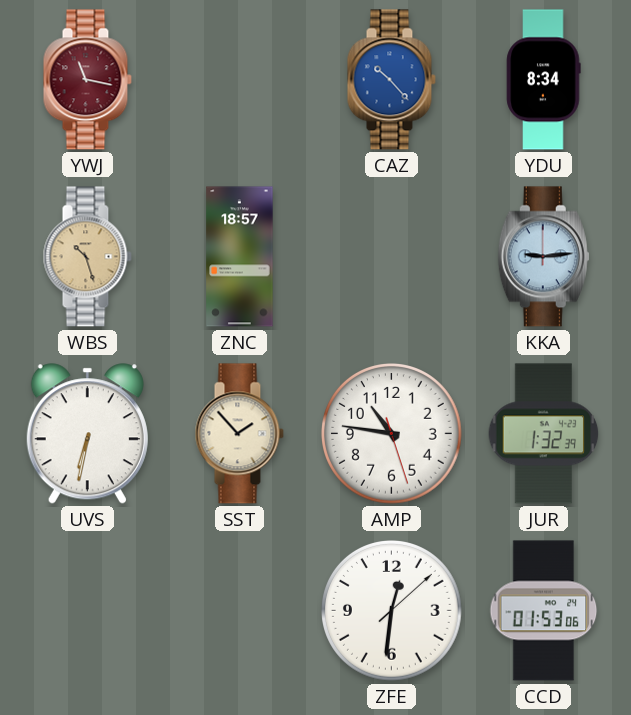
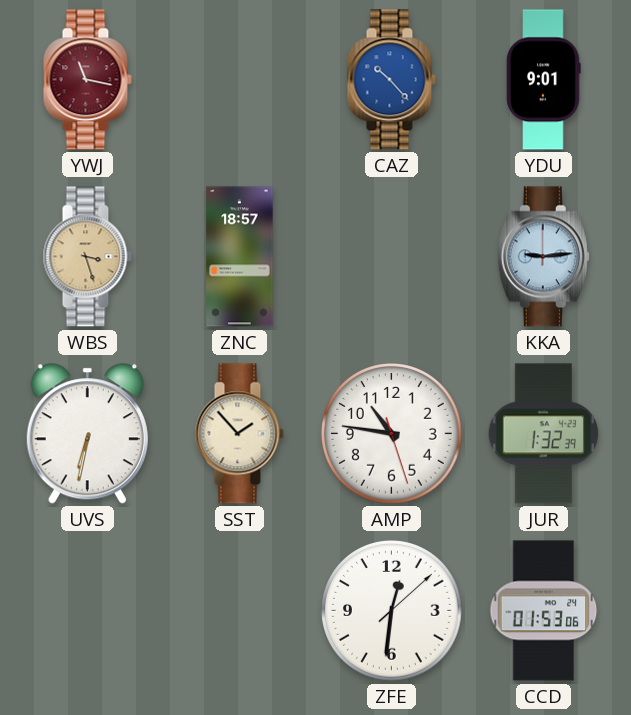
YDU: 8:34 -> 9:01 (544, 80)
WBS: 10:27 -> 3:27 (87, 257)
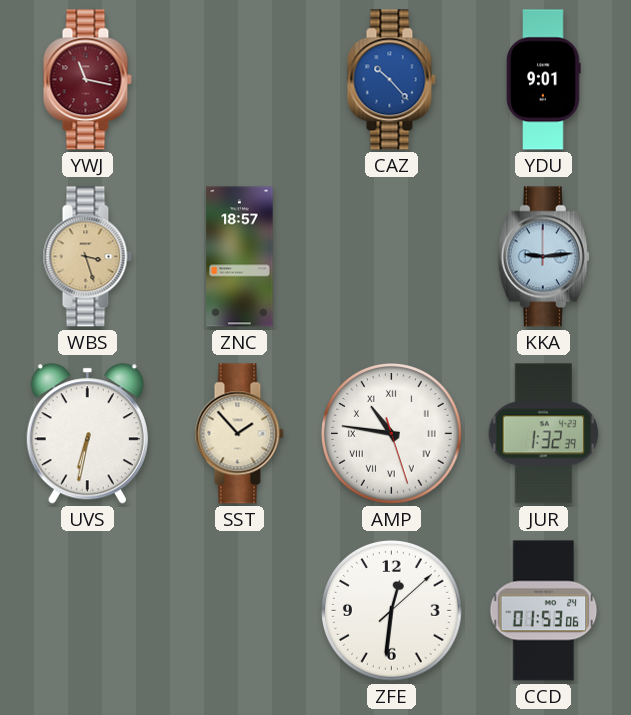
AMP numerals: Arabic -> Roman (392, 434)
